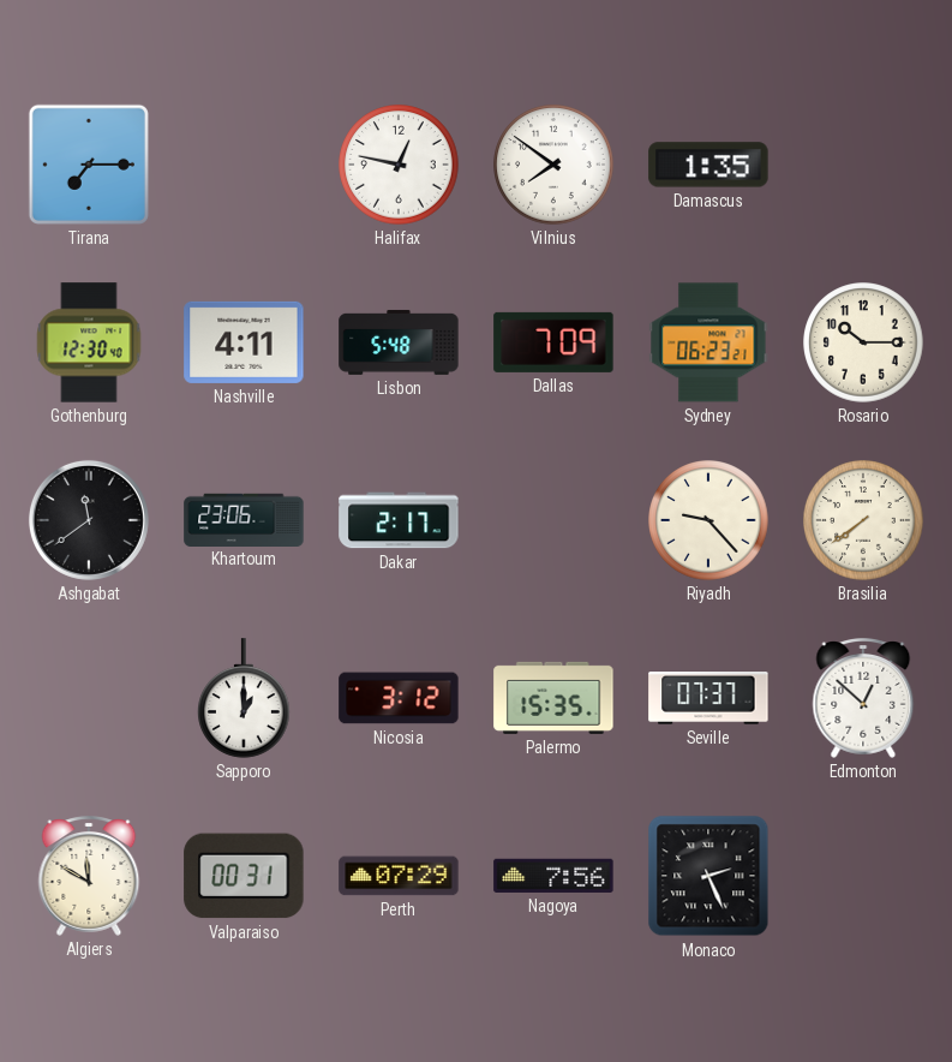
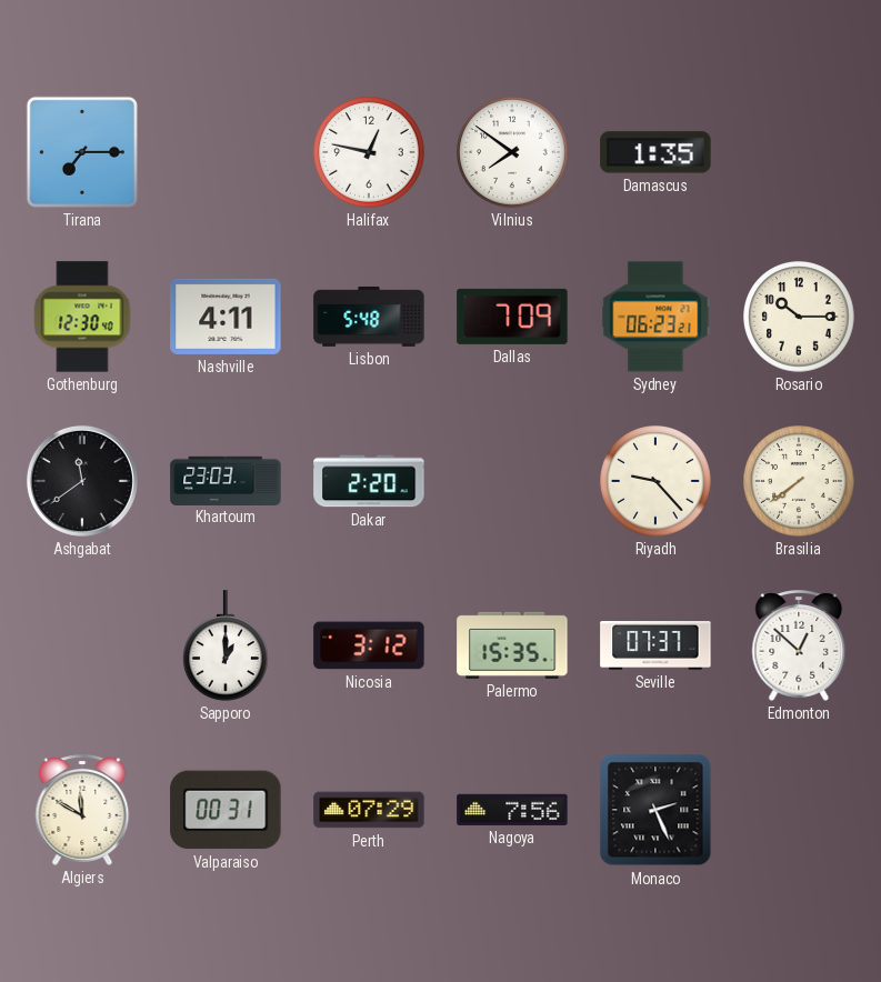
Khartoum: 23:06 -> 23:03 (226, 480)
Dakar: 2:17 -> 2:20 (369, 481)
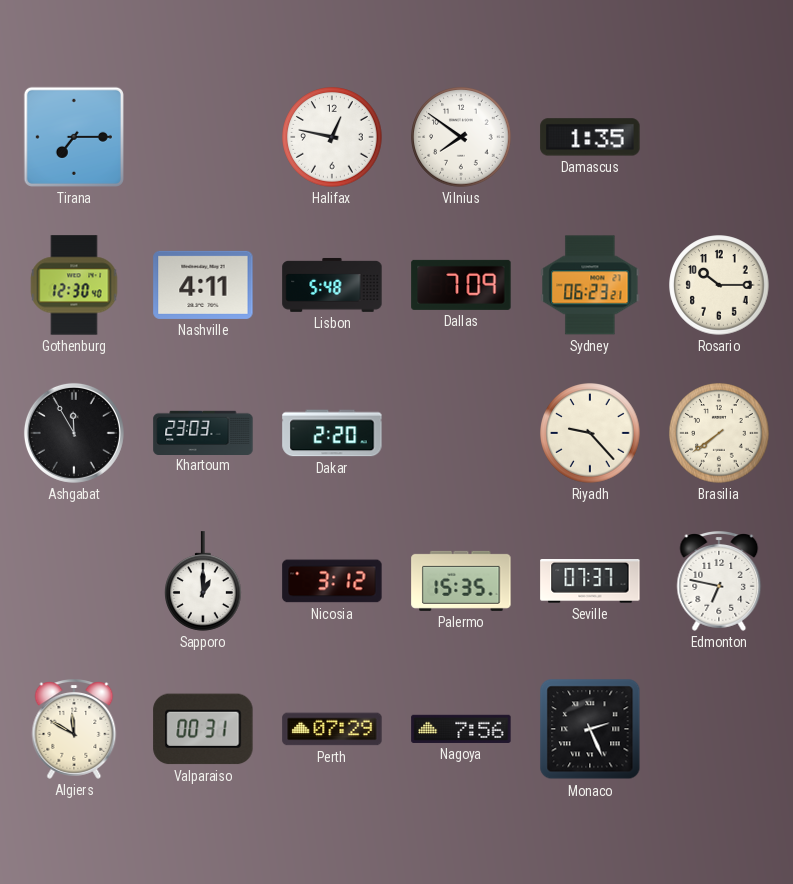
Ashgabat: 11:39 -> 11:55 (74, 433)
Edmonton: 12:52 -> 6:47 (719, 582)
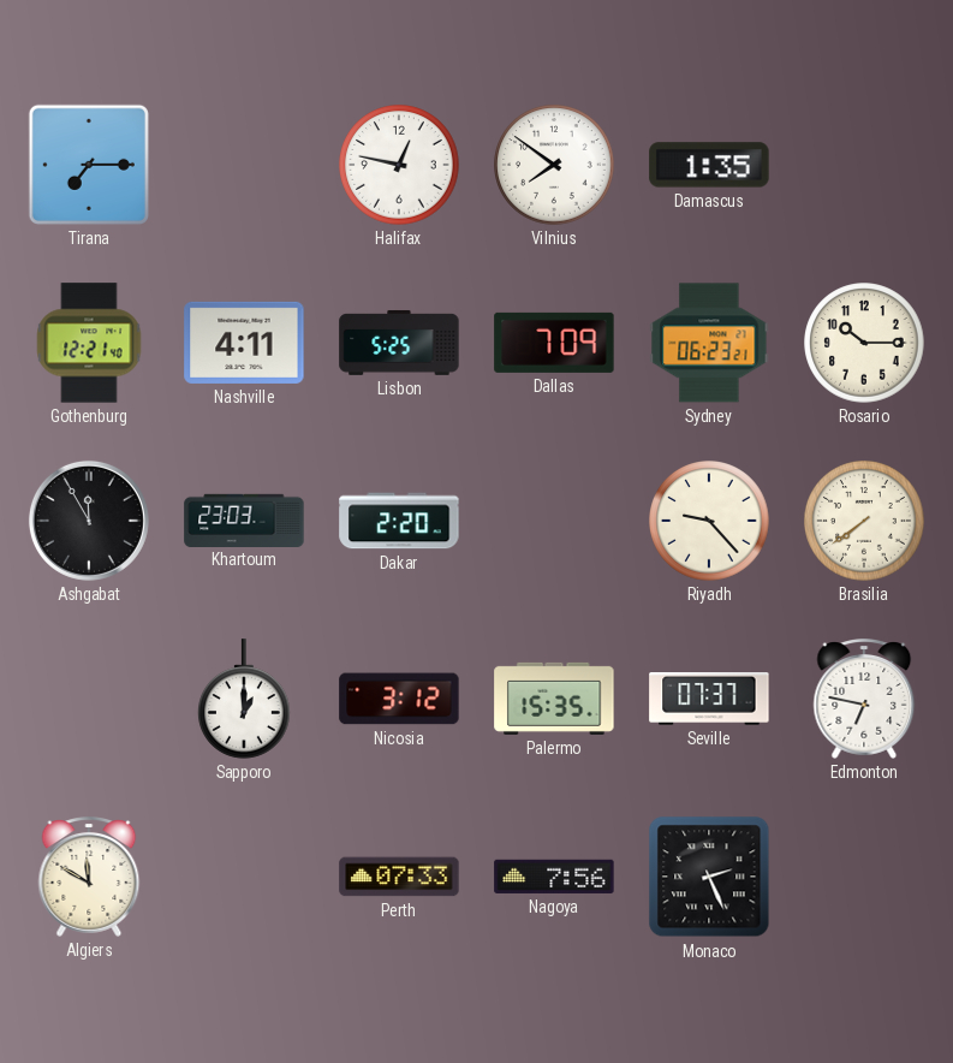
Gothenburg: 12:30 -> 12:21 (89, 343)
Lisbon: 5:48 -> 5:25 (399, 343)
Valparaiso: 00:31 -> none (203, 729)
Perth: 07:29 -> 07:33 (399, 877)
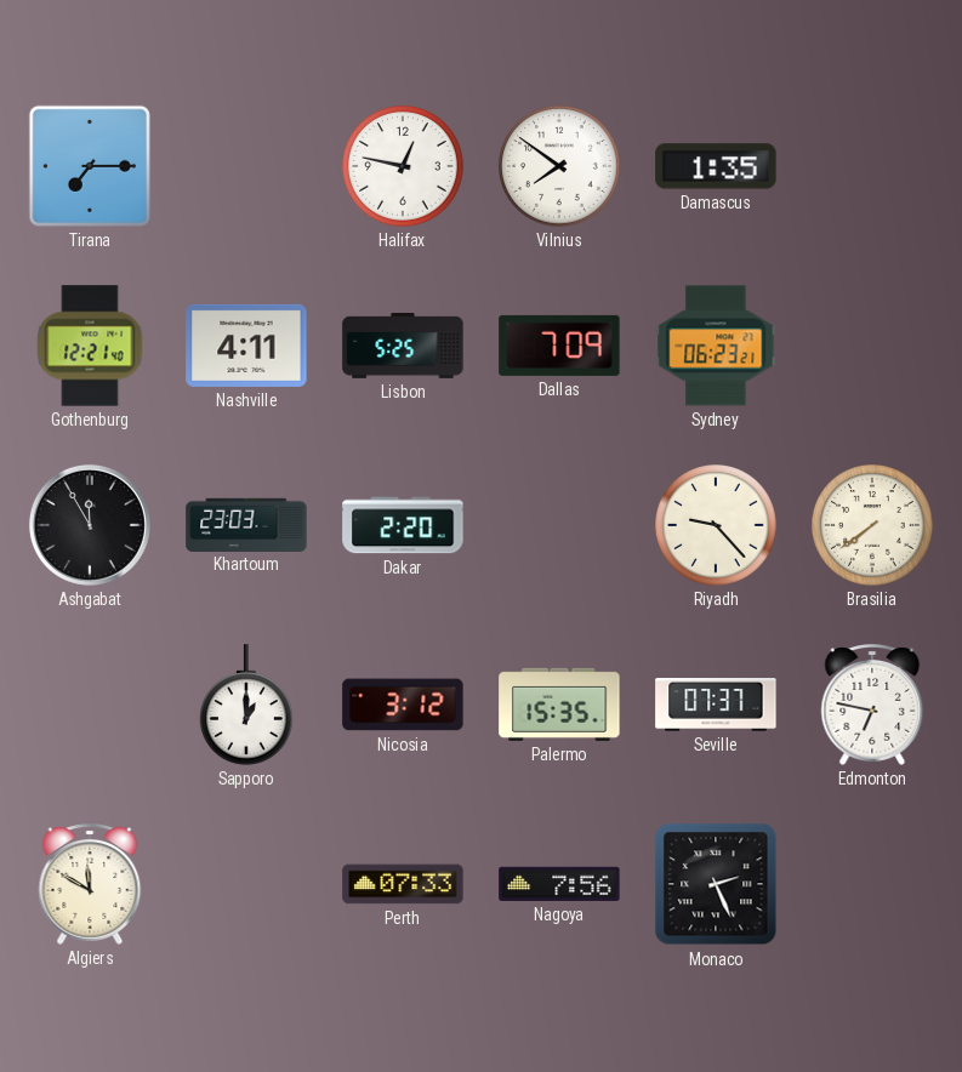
Rosario: 10:15 -> none (864, 343)
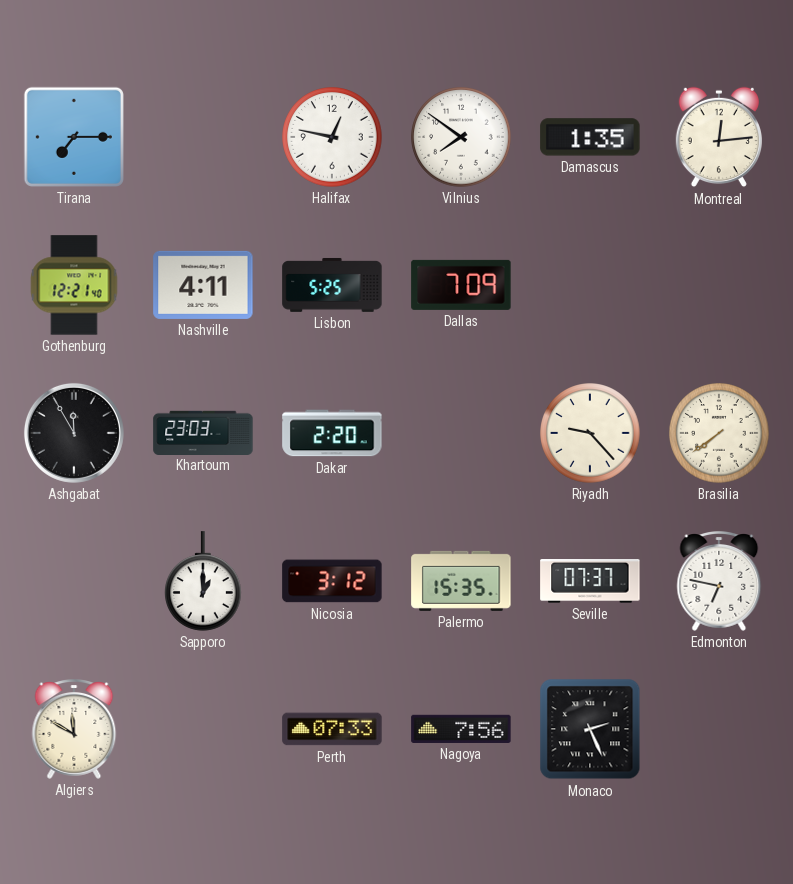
Montreal: none -> 12:14 (719, 137)
Sydney: 06:23 -> none (716, 346)
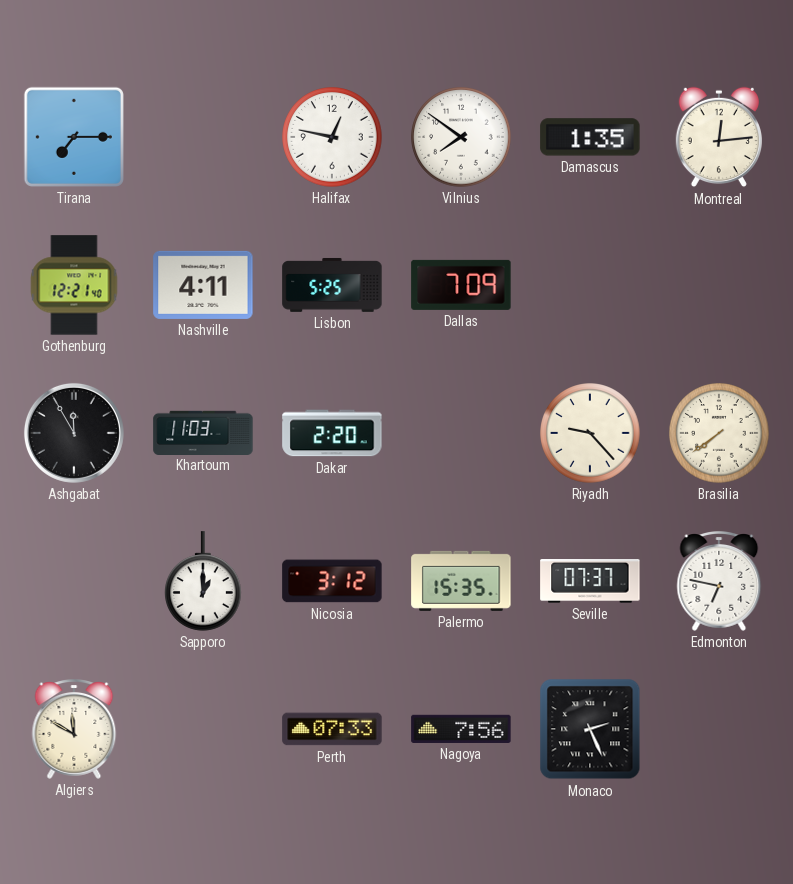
Khartoum: 23:03 -> 11:03 (203, 432)
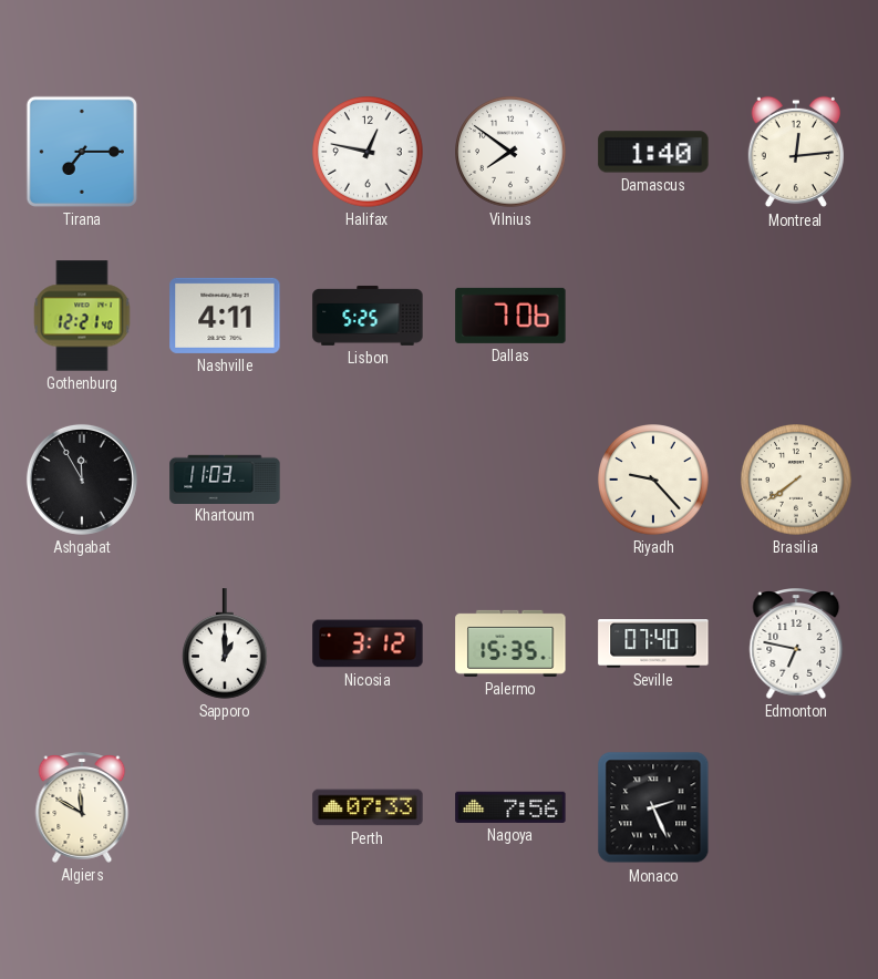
Damascus: 1:35 -> 1:40 (653, 152)
Dallas: 7:09 -> 7:06 (510, 316)
Dakar: 2:20 -> none (332, 433)
Seville: 07:37 -> 07:40 (653, 645)
